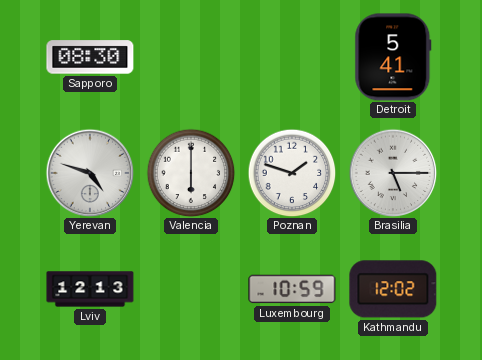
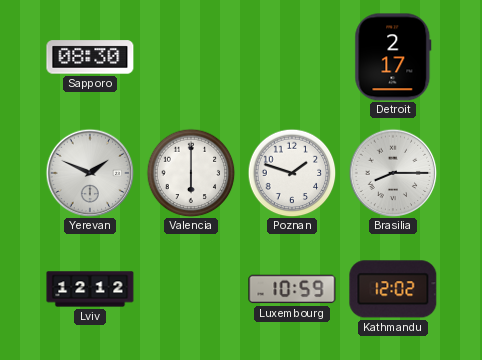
Detroit: 5:41 -> 2:17 (393, 57)
Yerevan: 4:48 -> 1:49 (90, 173)
Brasilia: 5:15 -> 8:15 (393, 173)
Lviv: 12:13 -> 12:12 (90, 289)
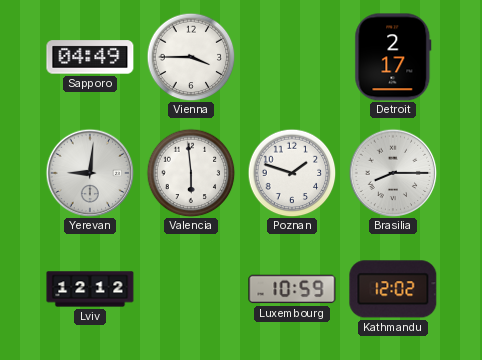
Sapporo: 08:30 -> 04:49 (90, 57)
Vienna: none -> 3:45 (191, 57)
Yerevan: 1:49 -> 9:01 (90, 173)
Valencia: 6:00 -> 5:59 (191, 173)
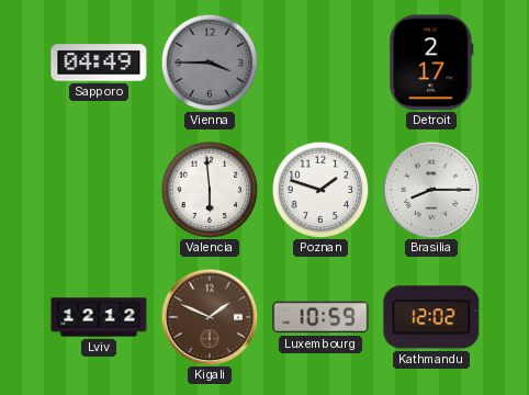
Vienna dial: white -> grey (210, 63)
Yerevan: 9:01 -> none (90, 173)
Kigali: none -> 1:49 (210, 317)
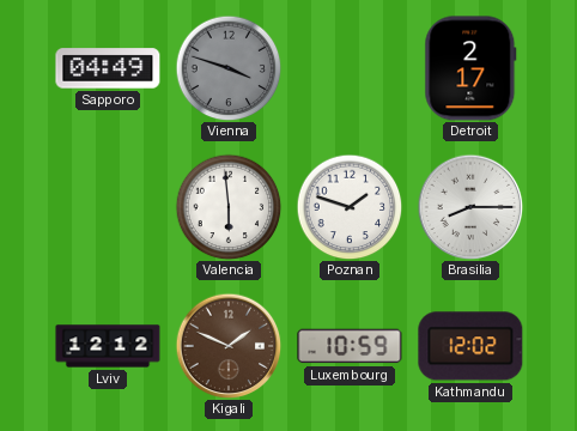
Vienna: 3:45 -> 3:48 (229, 68)
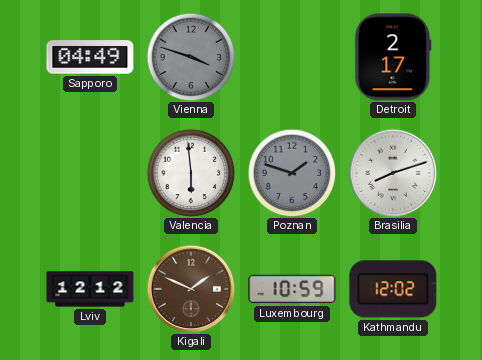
Poznan dial: white -> grey (292, 173)
Brasilia: 8:15 -> 8:12 (393, 173)
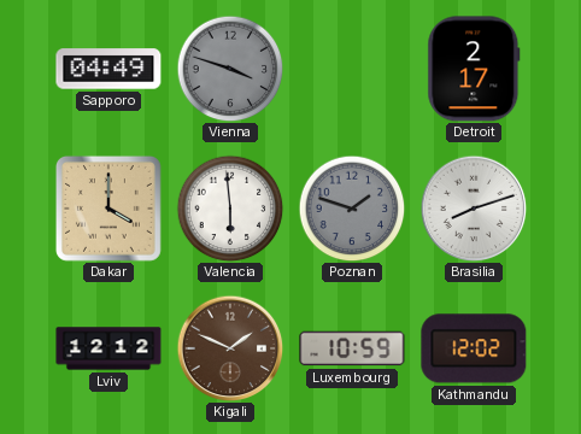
Dakar: none -> 4:00 (108, 209)
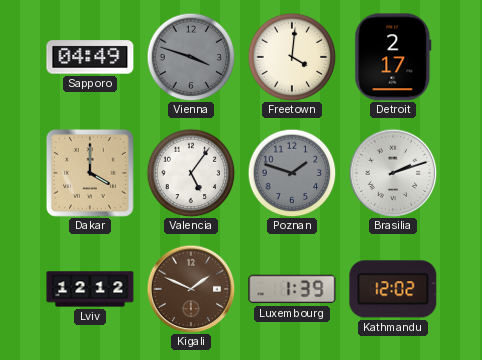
Freetown: none -> 4:01 (292, 57)
Valencia: 5:59 -> 5:06 (191, 173)
Brasilia: 8:12 -> 2:12 (393, 173)
Luxembourg: 10:59 -> 1:39 (292, 289)
